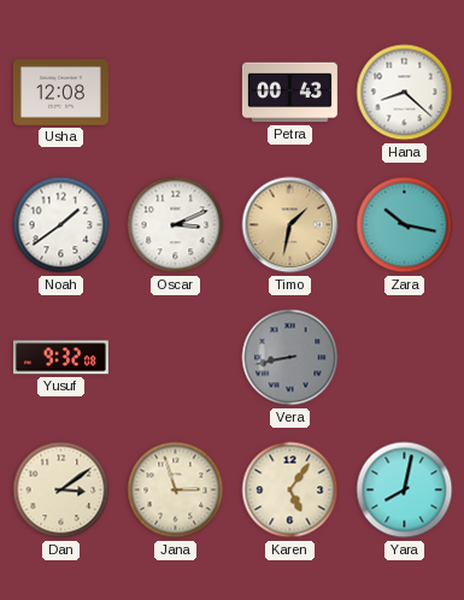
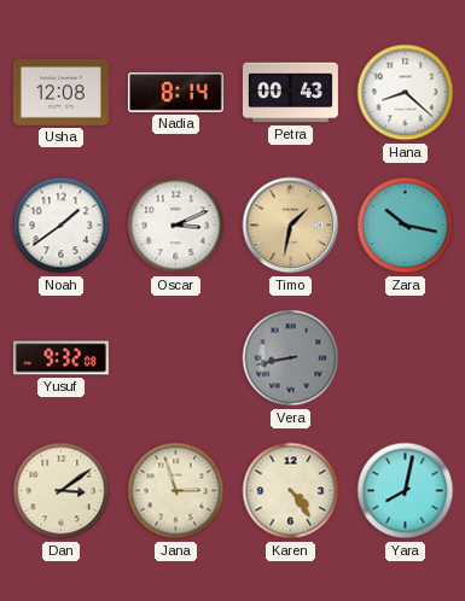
Nadia: none -> 8:14 (175, 93)
Karen: 5:06 -> 4:24 (291, 491)
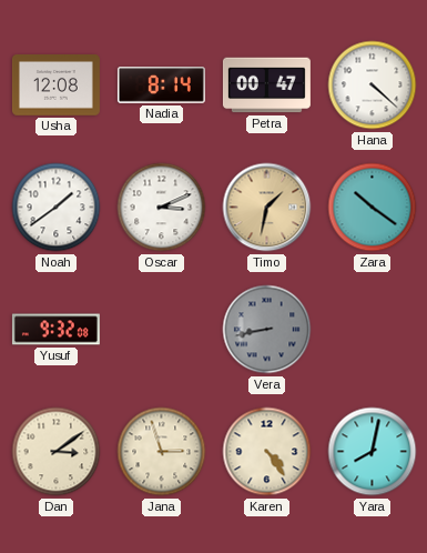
Petra: 00:43 -> 00:47 (266, 86)
Hana: 8:22 -> 4:22 (373, 86)
Zara: 10:17 -> 10:21 (373, 208)
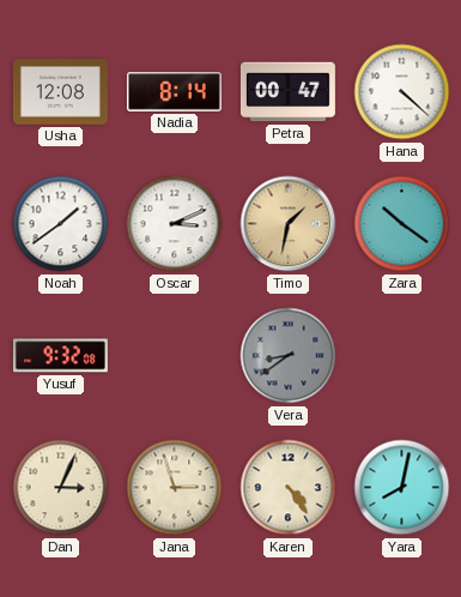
Vera: 8:43 -> 8:39 (289, 356)
Dan: 3:09 -> 3:04 (61, 488)
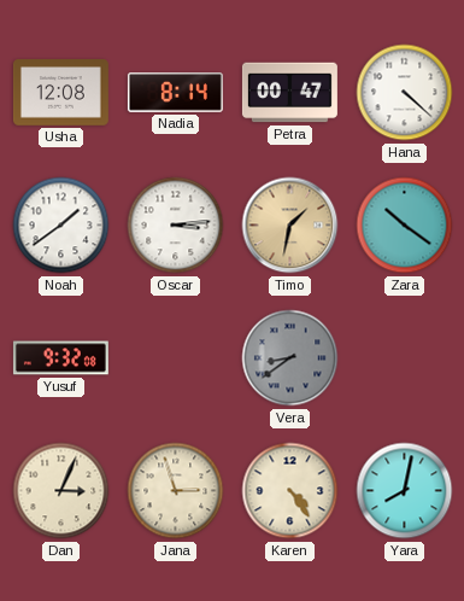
Oscar: 3:11 -> 3:14 (176, 226)
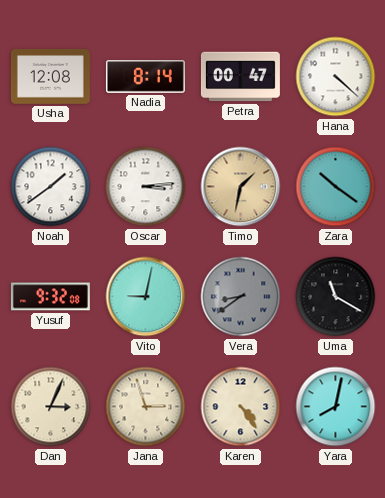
Vito: none -> 9:02 (146, 297)
Uma: none -> 11:20 (336, 297)
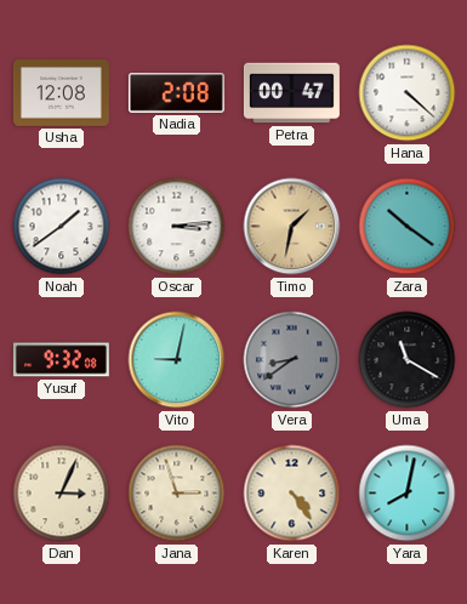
Nadia: 8:14 -> 2:08 (176, 93)
